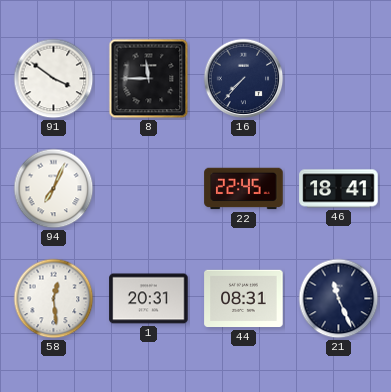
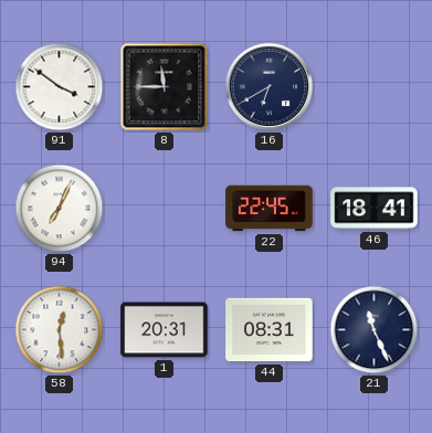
16: 7:37 -> 6:40 (270, 87)
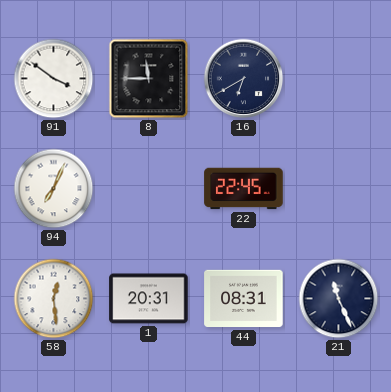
46: 18:41 -> none (375, 209)
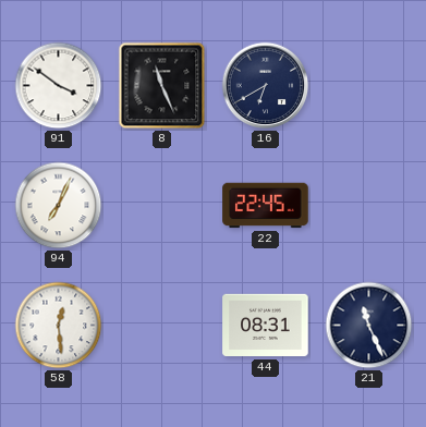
8: 11:45 -> 11:26 (162, 86)
1: 20:31 -> none (149, 299)
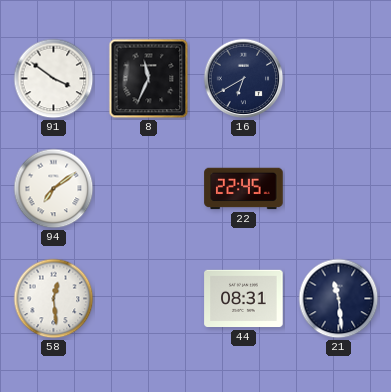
8: 11:26 -> 11:34 (149, 79)
94: 7:04 -> 7:09 (54, 189)
21: 11:26 -> 11:29 (339, 299)
